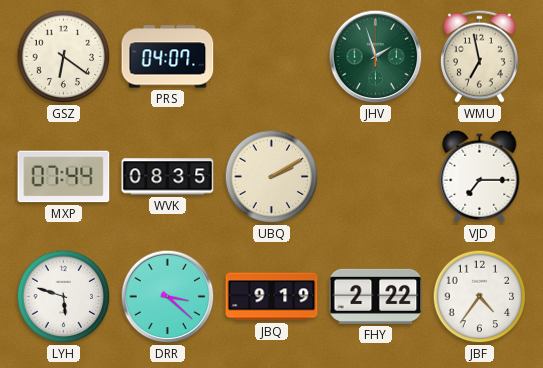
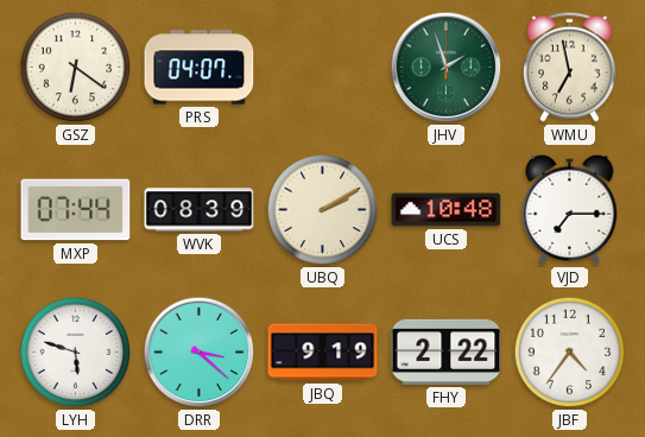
WVK: 08:35 -> 08:39 (200, 210)
UCS: none -> 10:48 (447, 210)
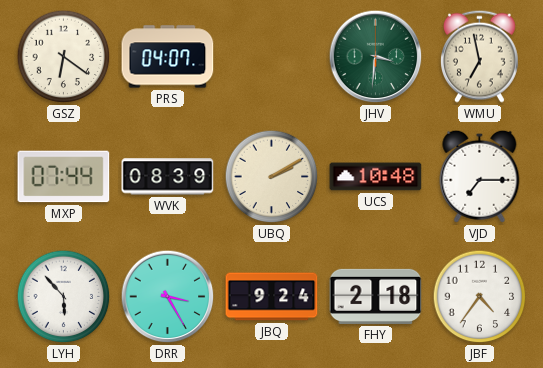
JHV: 1:57 -> 3:31 (376, 57)
LYH: 5:48 -> 5:53 (64, 297)
DRR: 3:22 -> 3:25 (168, 297)
JBQ: 9:19 -> 9:24 (272, 297)
FHY: 2:22 -> 2:18 (376, 296)
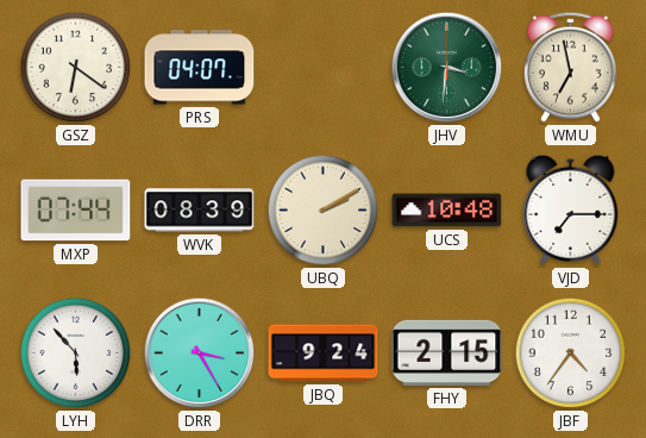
FHY: 2:18 -> 2:15 (447, 352)
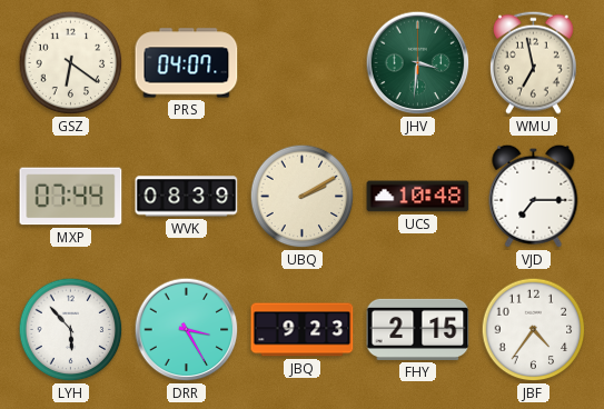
JBQ: 9:24 -> 9:23 (303, 330)
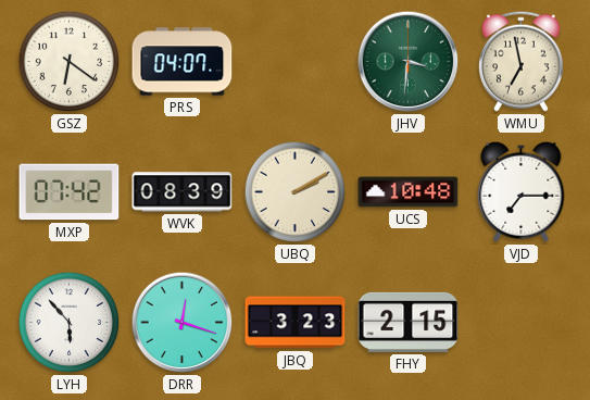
MXP: 07:44 -> 07:42 (70, 192)
DRR: 3:25 -> 12:18 (183, 323)
JBQ: 9:23 -> 3:23 (296, 323)
JBF: 4:36 -> none (534, 330)
